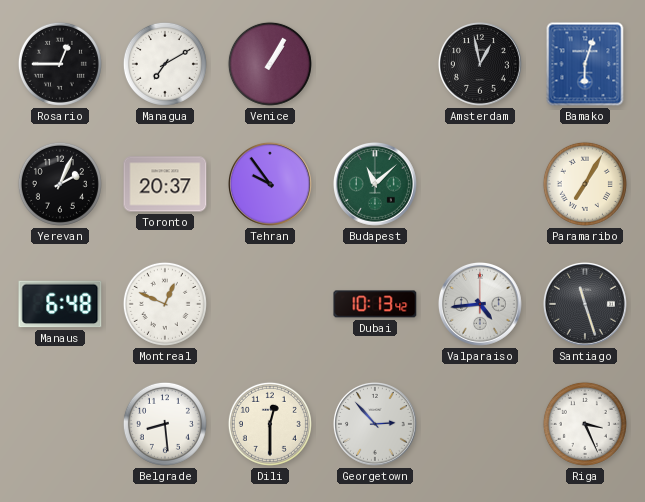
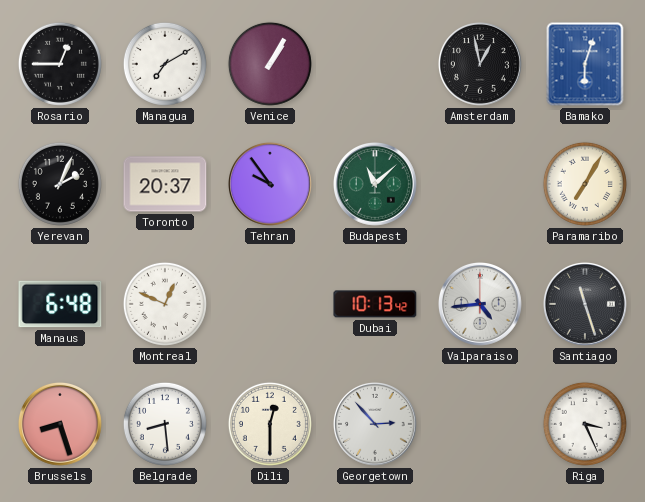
Brussels: none -> 8:27 (60, 424)
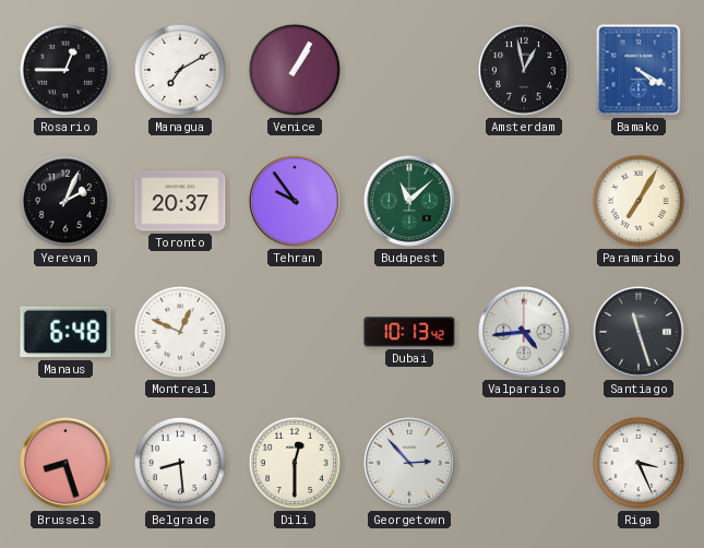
Bamako: 6:03 -> 4:20 (639, 70)
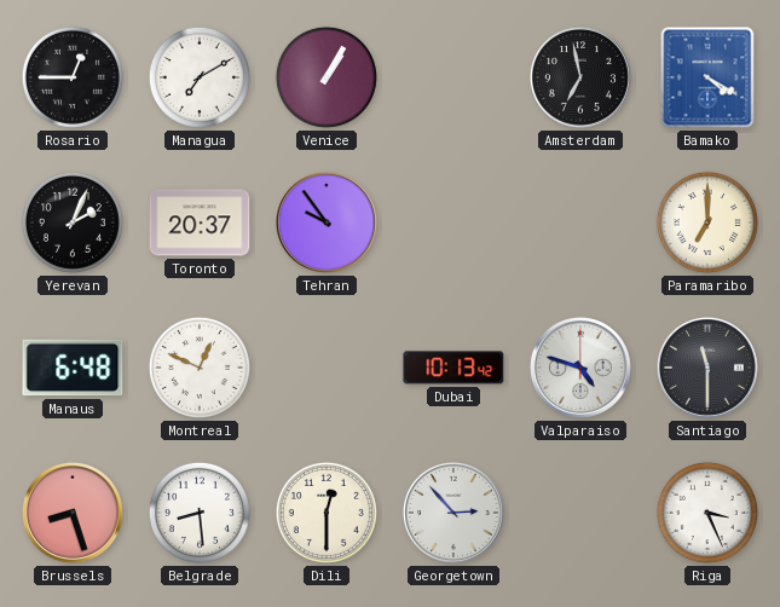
Amsterdam: 12:58 -> 6:58 (580, 77)
Budapest: 11:08 -> none (409, 201)
Paramaribo: 7:05 -> 7:00 (707, 222)
Valparaiso: 4:44 -> 4:48 (580, 368)
Santiago: 11:27 -> 11:30 (707, 368)
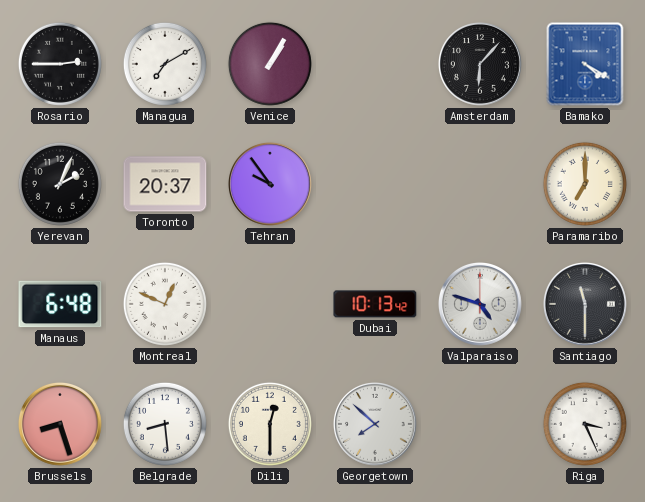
Rosario: 12:45 -> 2:45 (60, 64)
Amsterdam: 6:58 -> 6:07 (480, 64)
Georgetown: 2:53 -> 7:52 (375, 424)
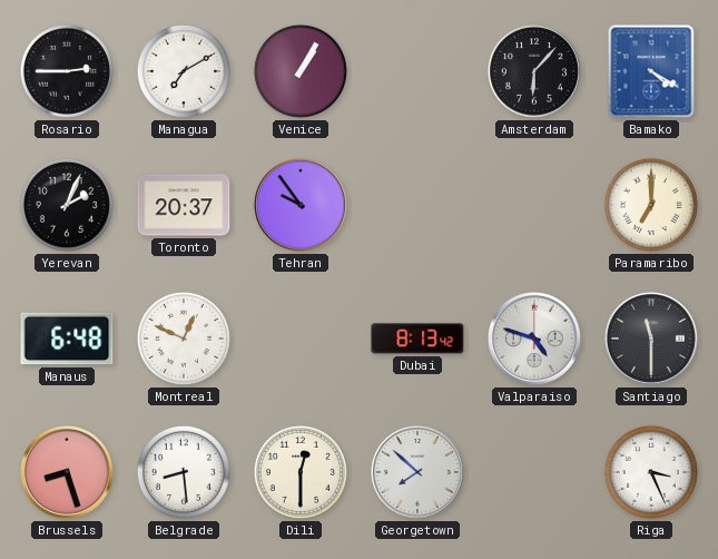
Dubai: 10:13 -> 8:13 (417, 339)
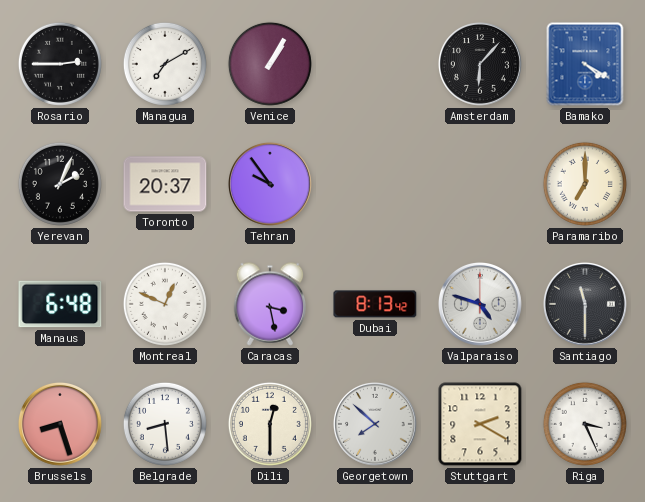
Caracas: none -> 3:28 (270, 304)
Stuttgart: none -> 2:20 (480, 424)
